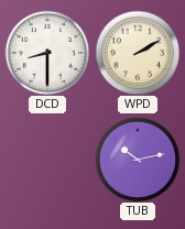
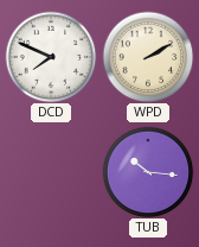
DCD: 8:30 -> 7:49 (51, 57)
TUB: 10:13 -> 10:16 (148, 172)
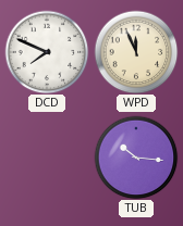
WPD: 2:10 -> 11:56 (136, 52)
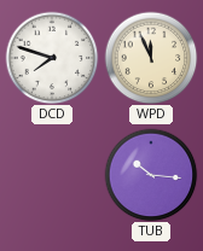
DCD: 7:49 -> 7:48 (52, 58)
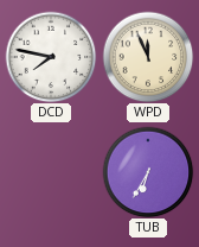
DCD: 7:48 -> 7:47 (51, 57)
TUB: 10:16 -> 6:35 (148, 172)
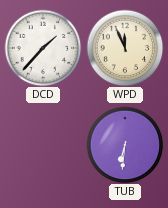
DCD: 7:47 -> 1:37 (43, 48)
TUB: 6:35 -> 6:31 (125, 145)
